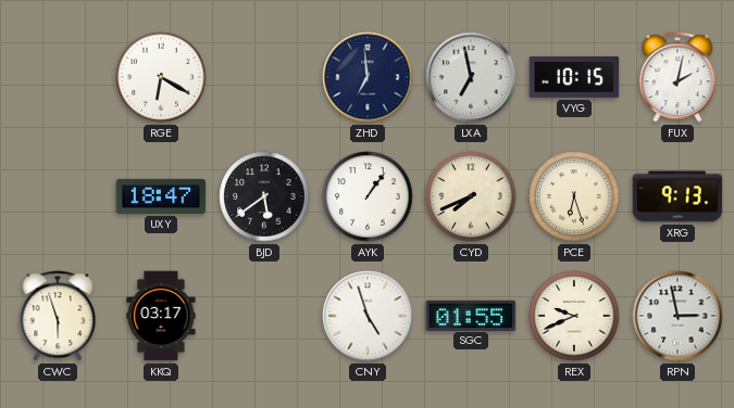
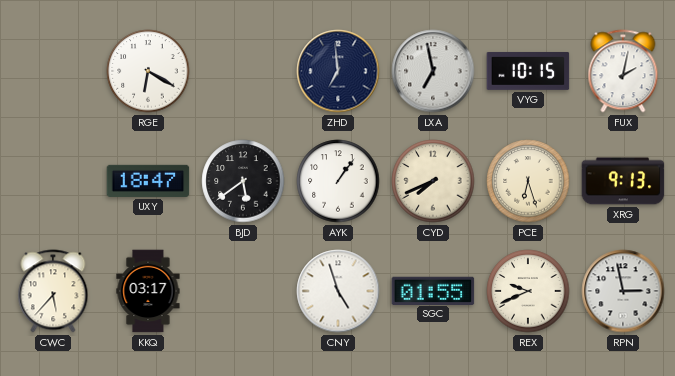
CWC: 5:57 -> 5:37 (53, 291)
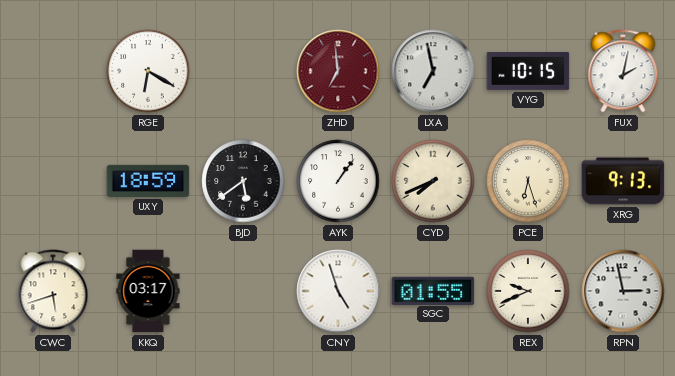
ZHD dial: navy -> burgundy (338, 71)
UXY: 18:47 -> 18:59 (148, 181)
CWC: 5:37 -> 5:42 (53, 291)
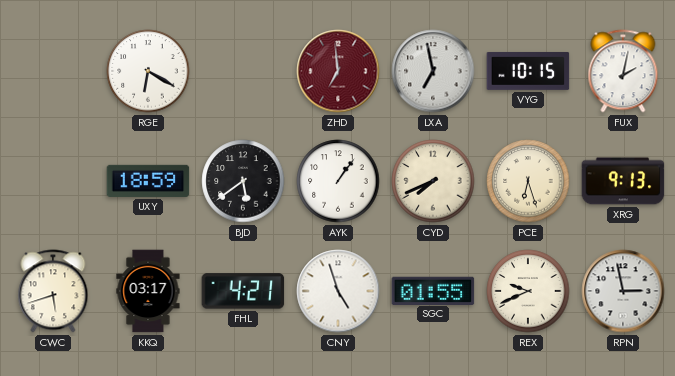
FHL: none -> 4:21 (243, 291)
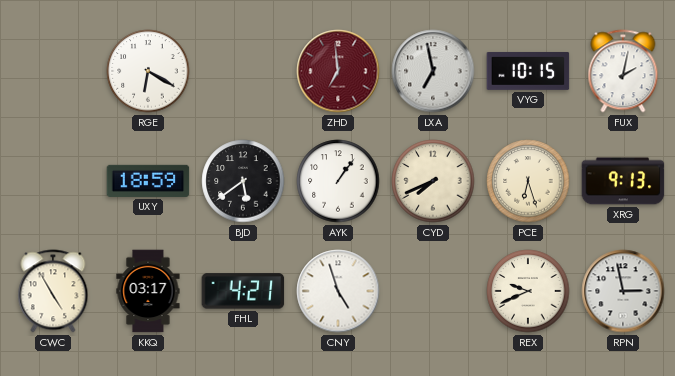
CWC: 5:42 -> 4:55 (53, 291)
SGC: 01:55 -> none (433, 290)
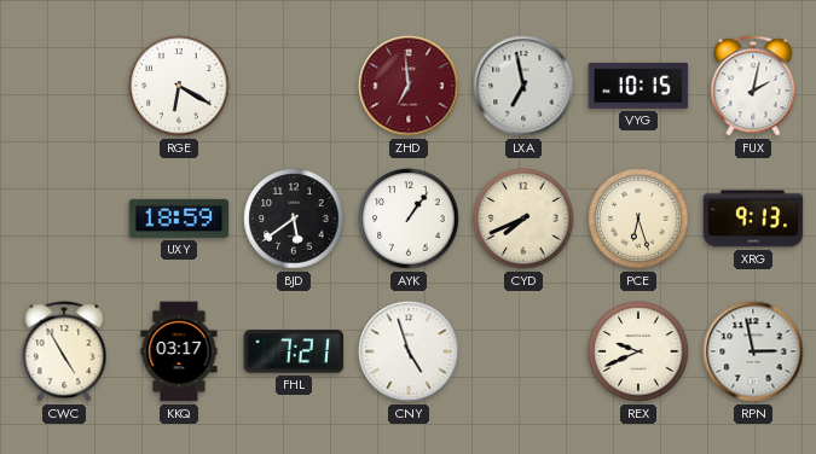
FHL: 4:21 -> 7:21 (294, 351)
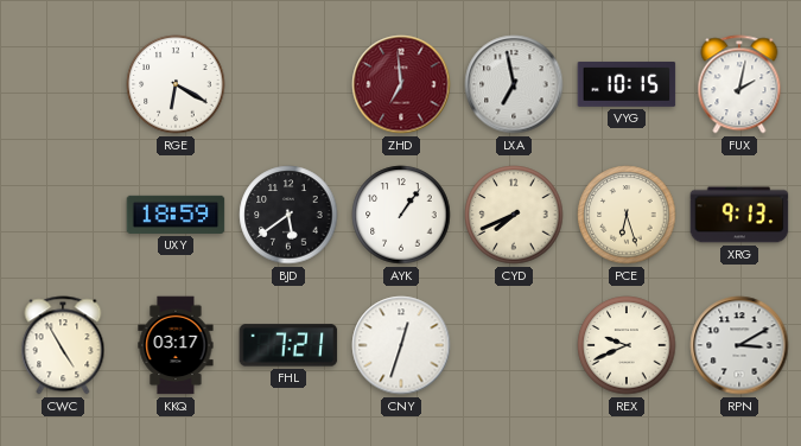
CNY: 4:57 -> 12:33 (401, 345)
RPN: 2:58 -> 3:10 (739, 345)
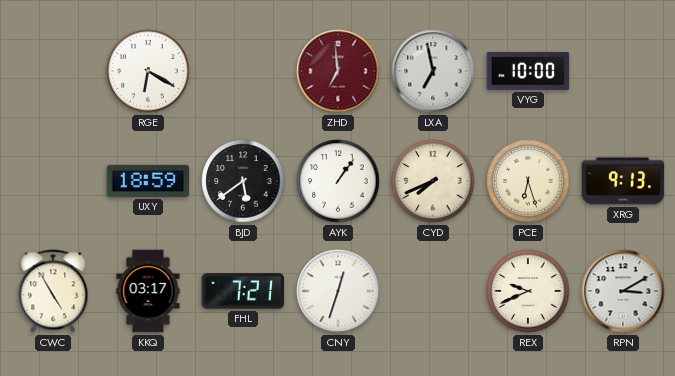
VYG: 10:15 -> 10:00 (528, 71)
FUX: 2:02 -> none (739, 84)
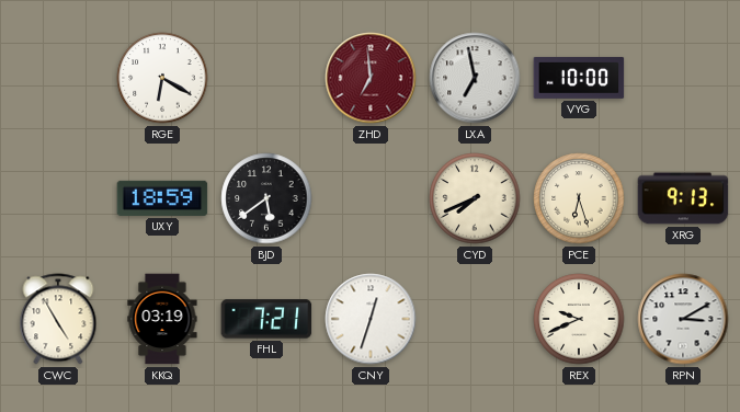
AYK: 1:06 -> none (338, 181)
KKQ: 03:17 -> 03:19 (162, 319)
